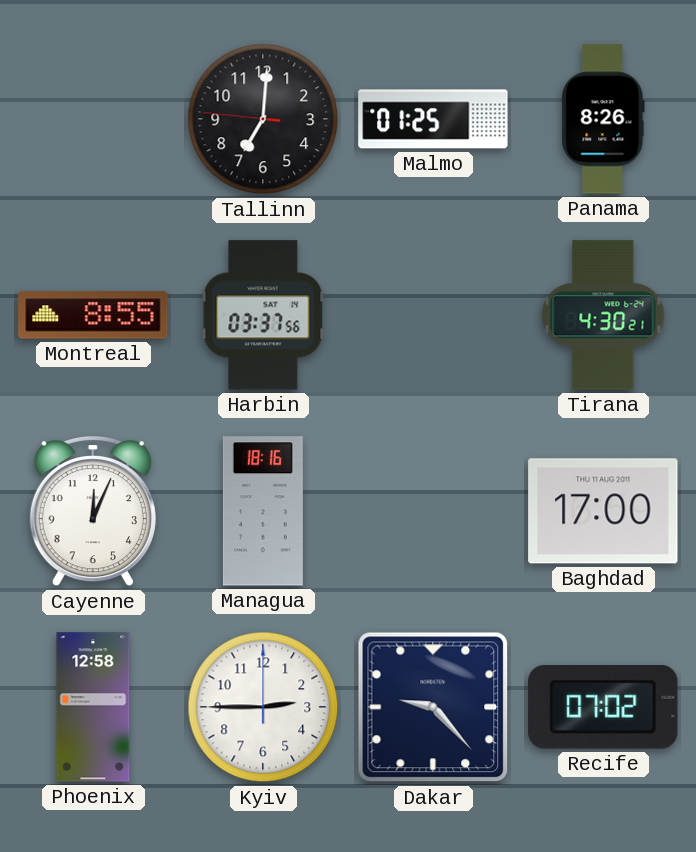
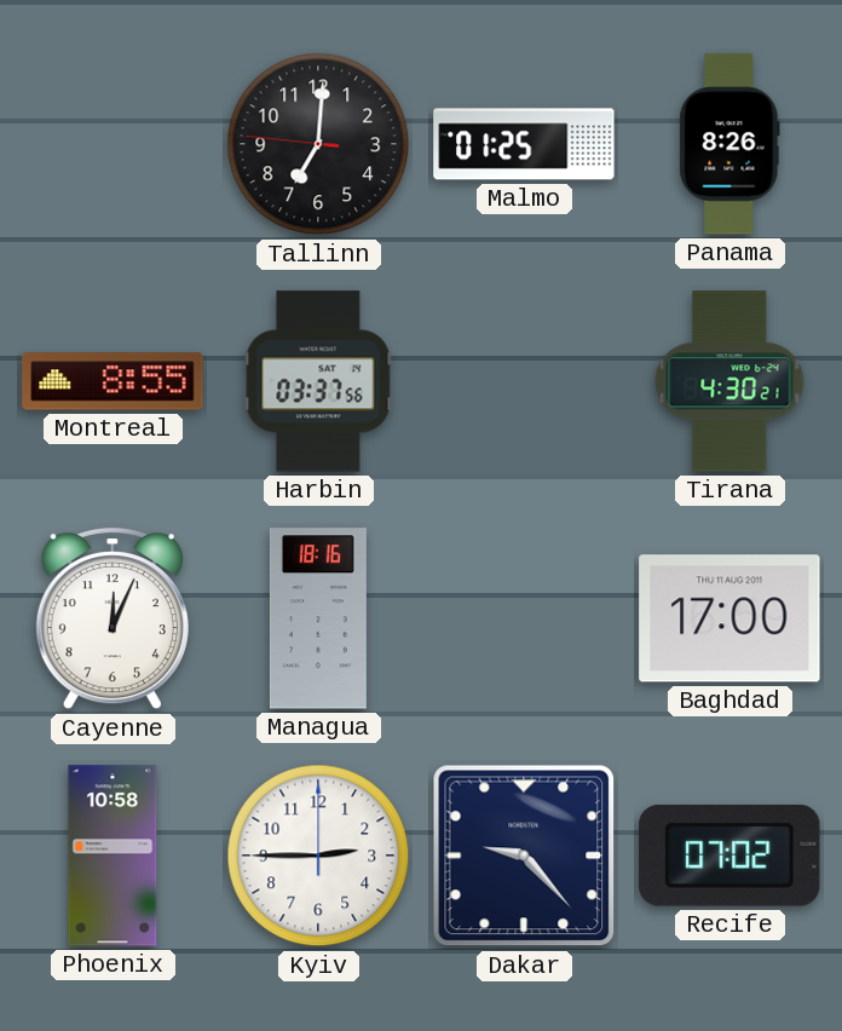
Phoenix: 12:58 -> 10:58 (113, 856)
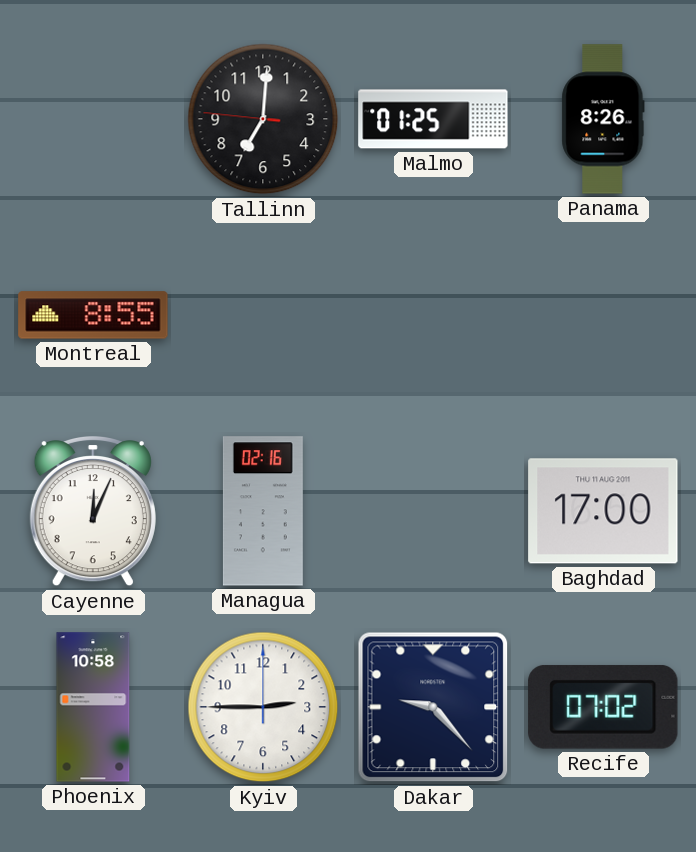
Harbin: 03:37 -> none (318, 381)
Tirana: 4:30 -> none (729, 381)
Managua: 18:16 -> 02:16 (263, 511)
